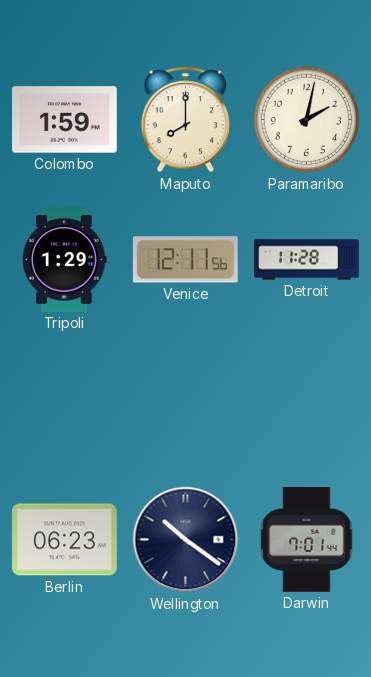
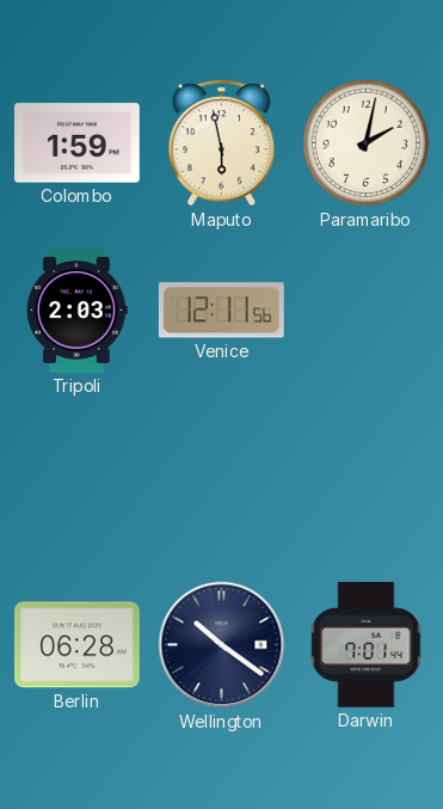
Maputo: 8:00 -> 5:58 (222, 143)
Tripoli: 1:29 -> 2:03 (78, 311)
Detroit: 11:28 -> none (307, 260)
Berlin: 06:23 -> 06:28 (78, 645)
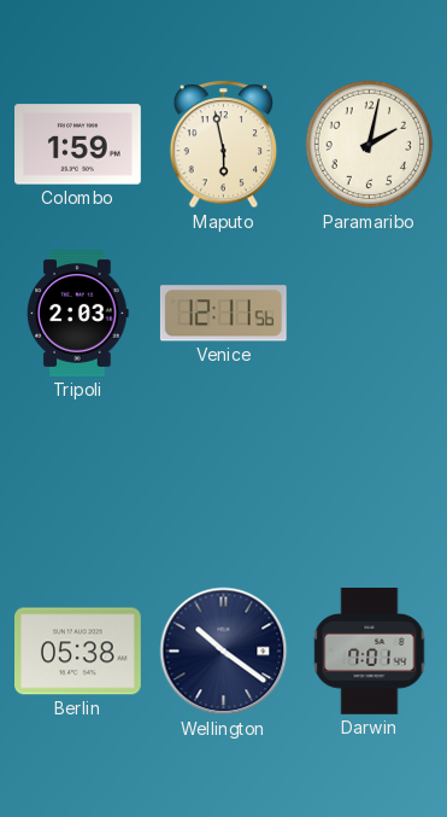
Berlin: 06:28 -> 05:38 (78, 652)
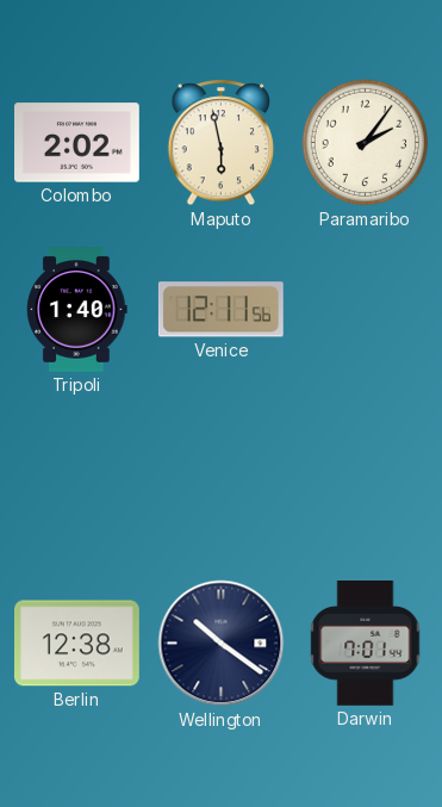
Colombo: 1:59 -> 2:02 (77, 143)
Paramaribo: 2:02 -> 2:06 (366, 143)
Tripoli: 2:03 -> 1:40 (77, 310)
Berlin: 05:38 -> 12:38 (77, 644)
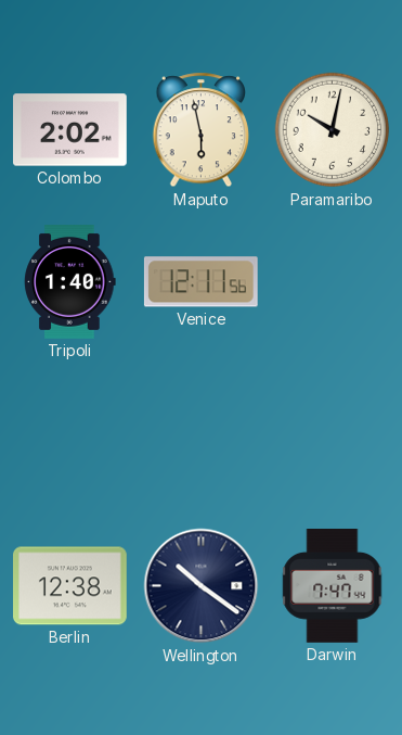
Paramaribo: 2:06 -> 10:02 (333, 130)
Darwin: 7:01 -> 7:47 (333, 586)
